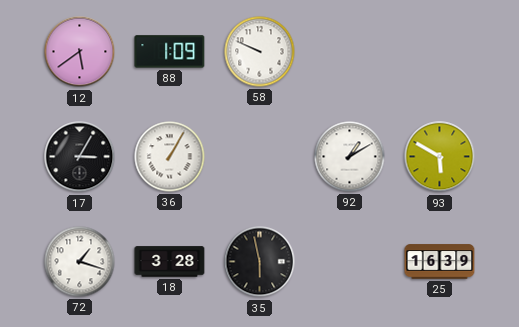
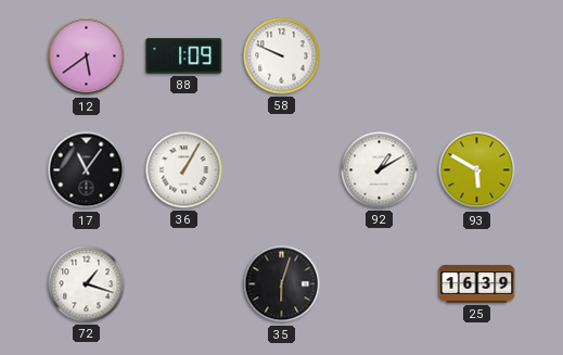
17: 3:05 -> 11:06 (87, 170)
18: 3:28 -> none (170, 262)
35: 5:58 -> 6:03 (282, 284)
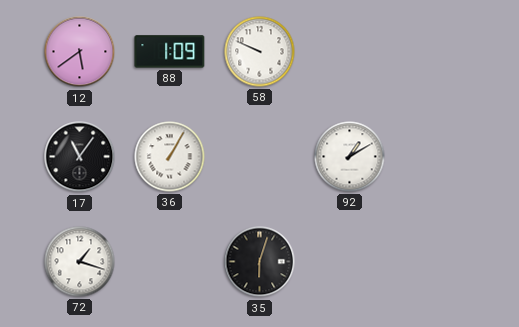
93: 5:50 -> none (477, 170)
25: 16:39 -> none (477, 284)
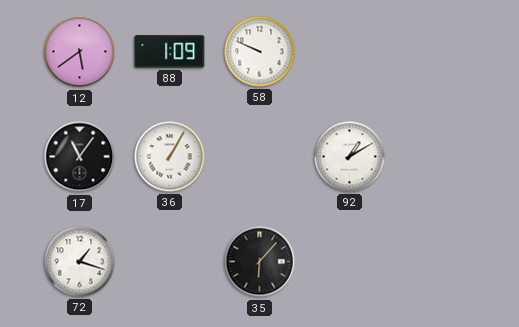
35: 6:03 -> 6:07 (260, 262)
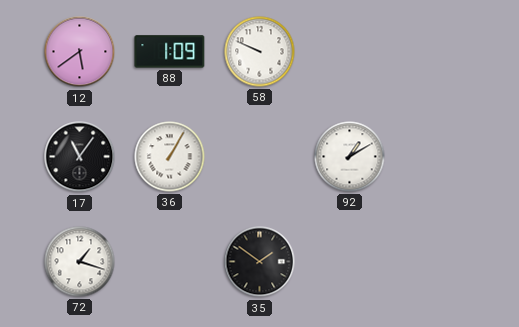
35: 6:07 -> 1:51 (260, 262)
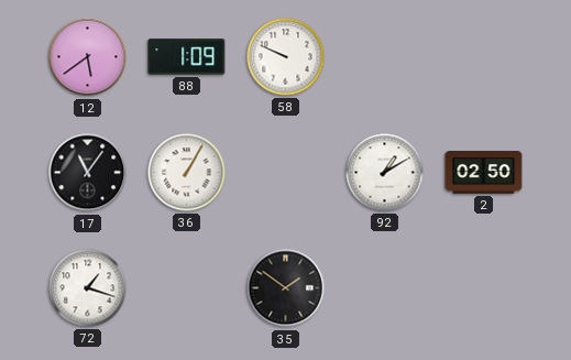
2: none -> 02:50 (484, 173)
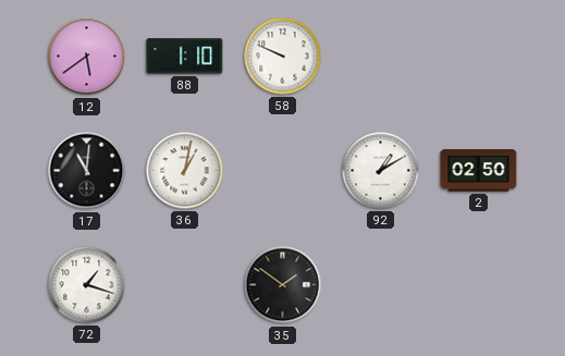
88: 1:09 -> 1:10 (185, 57)
17: 11:06 -> 11:01 (87, 171)
36: 1:05 -> 1:02 (185, 171)
